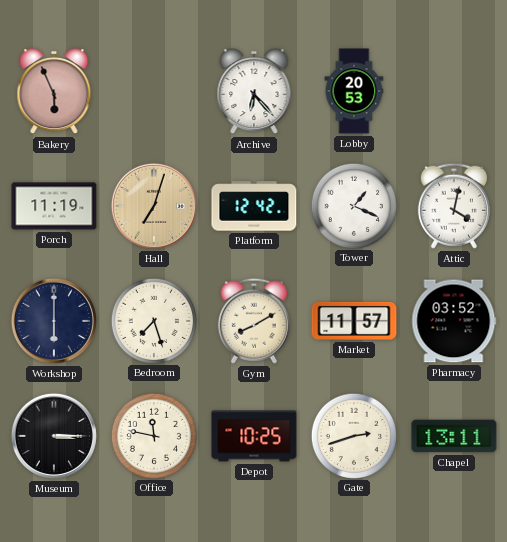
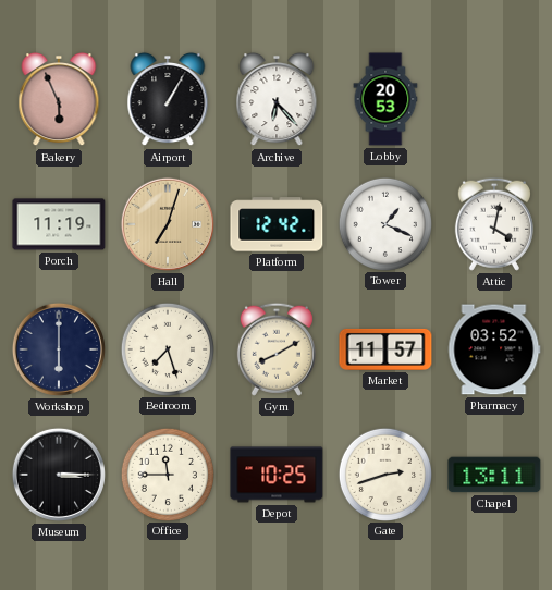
Airport: none -> 1:05 (168, 99)
Office: 11:47 -> 11:45 (167, 474)
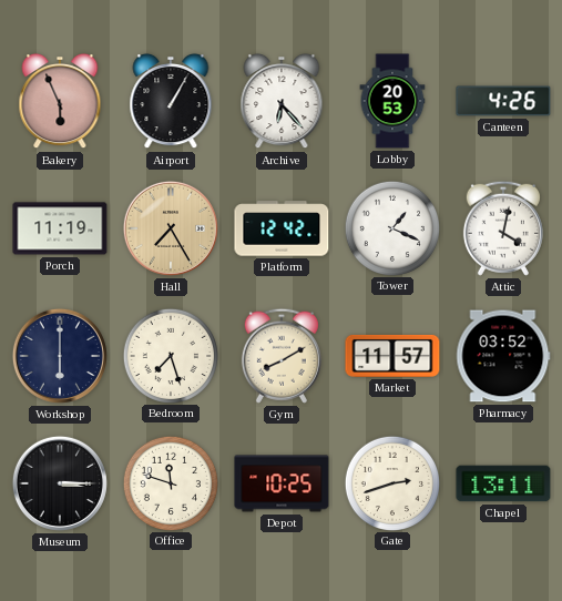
Canteen: none -> 4:26 (503, 101)
Hall: 7:03 -> 7:25 (171, 228)
Office: 11:45 -> 11:48 (170, 482)
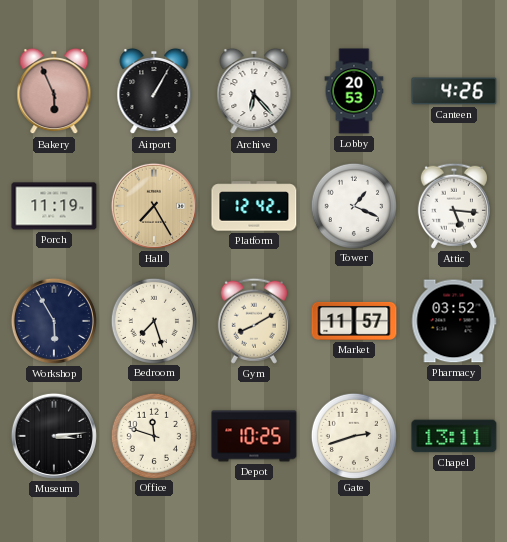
Attic: 4:02 -> 5:16 (454, 206)
Workshop: 6:00 -> 5:55 (54, 321)
Museum: 3:15 -> 3:14 (54, 436)
